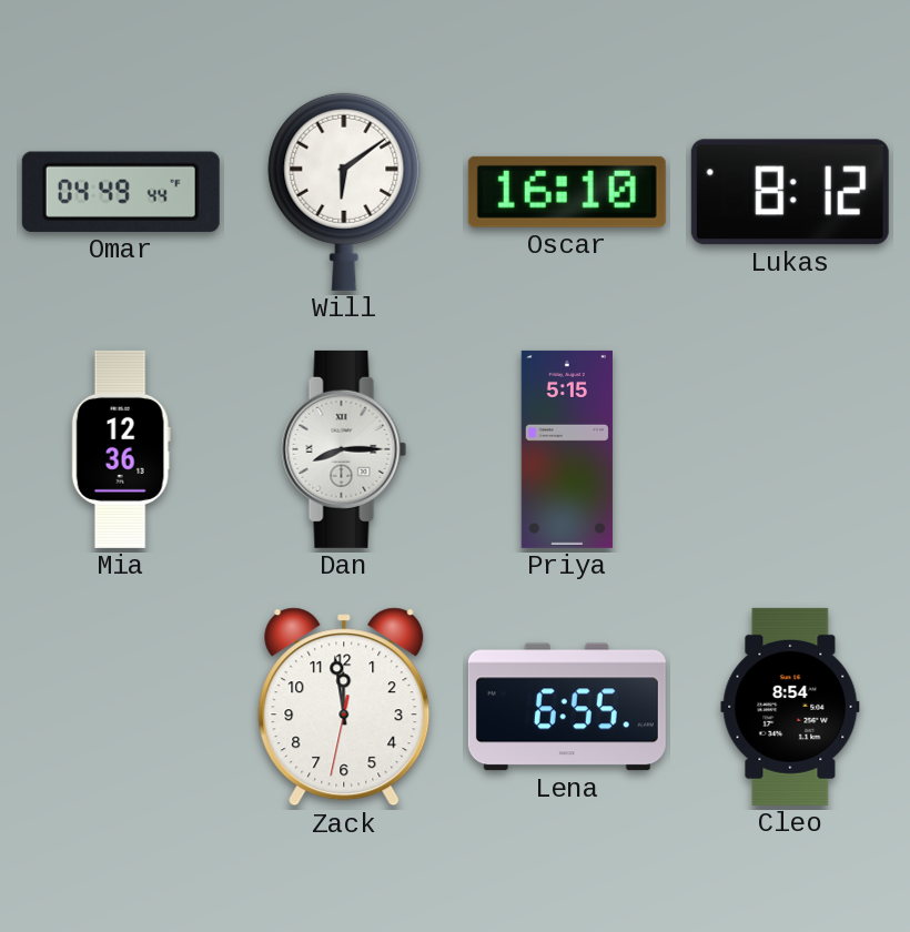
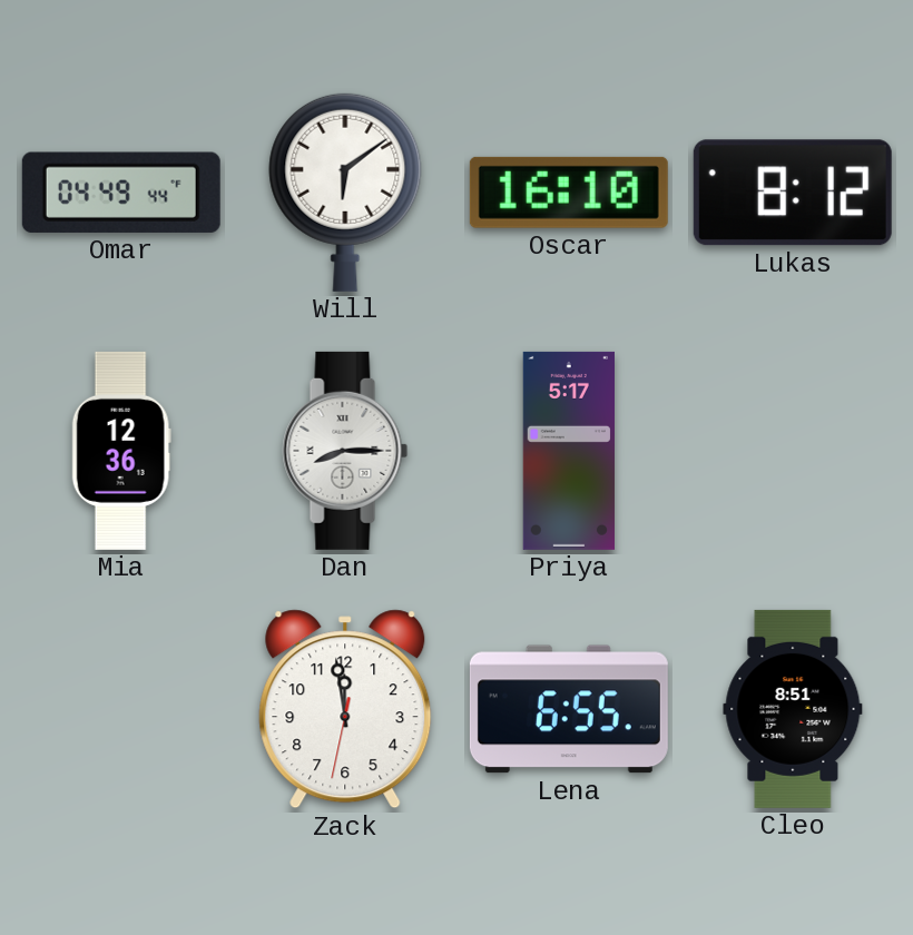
Priya: 5:15 -> 5:17 (569, 451)
Cleo: 8:54 -> 8:51 (793, 709)
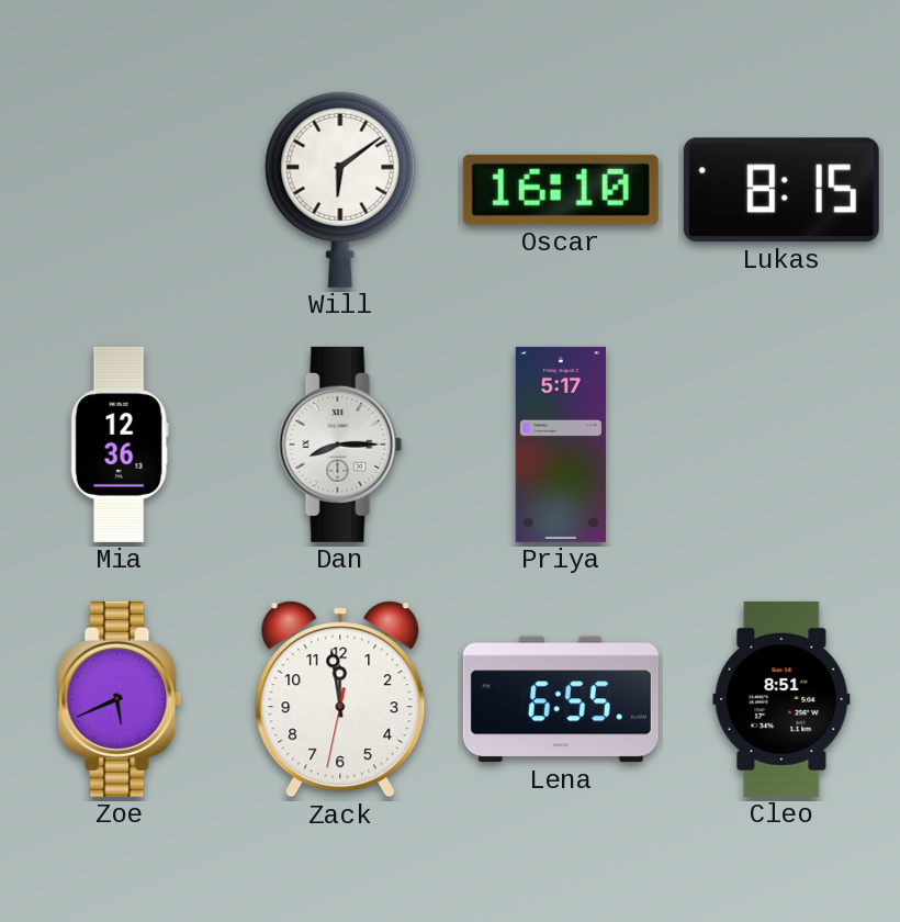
Omar: 04:49 -> none (121, 193)
Lukas: 8:12 -> 8:15 (781, 190)
Zoe: none -> 5:41 (120, 699)
